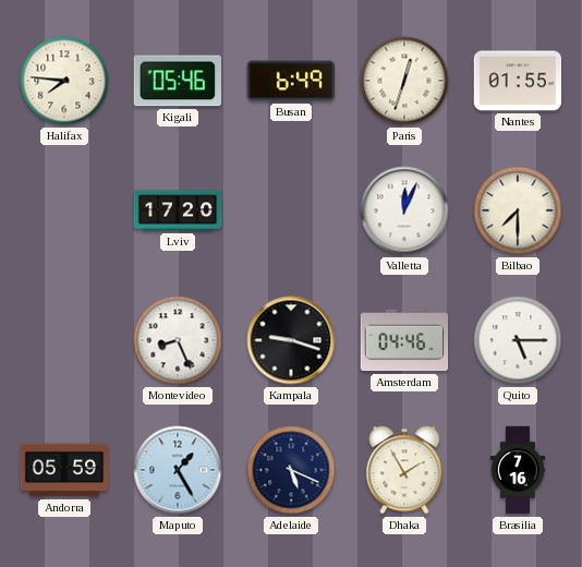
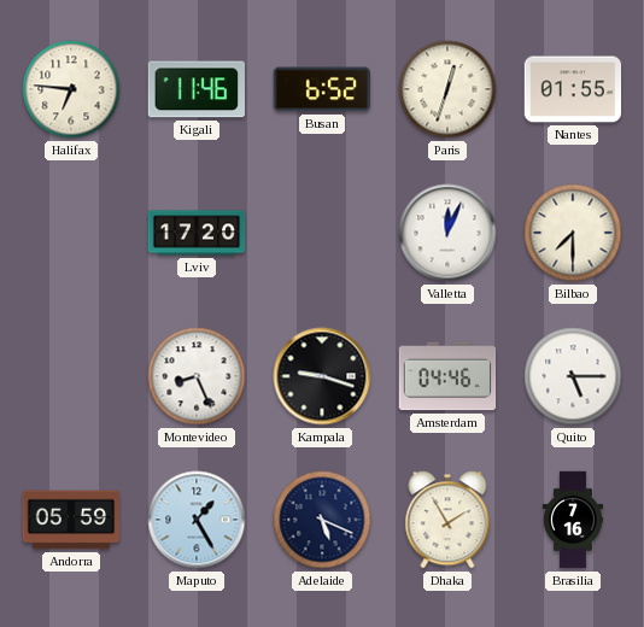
Halifax: 7:46 -> 6:46 (71, 89)
Kigali: 05:46 -> 11:46 (195, 89)
Busan: 6:49 -> 6:52 (321, 89)
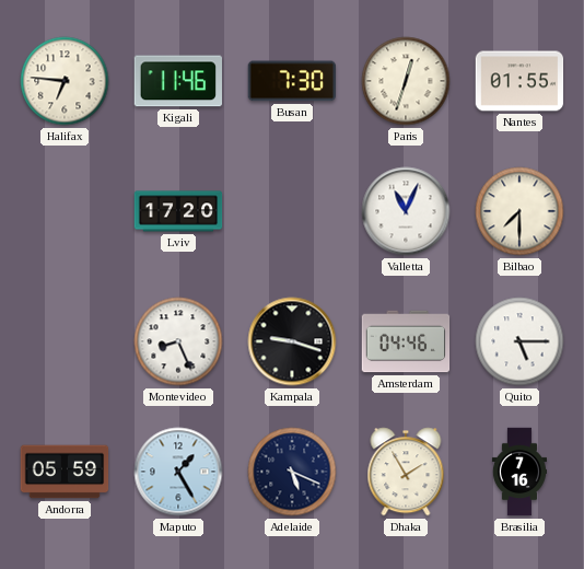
Busan: 6:52 -> 7:30 (291, 81)
Valletta: 12:04 -> 11:04 (406, 211)
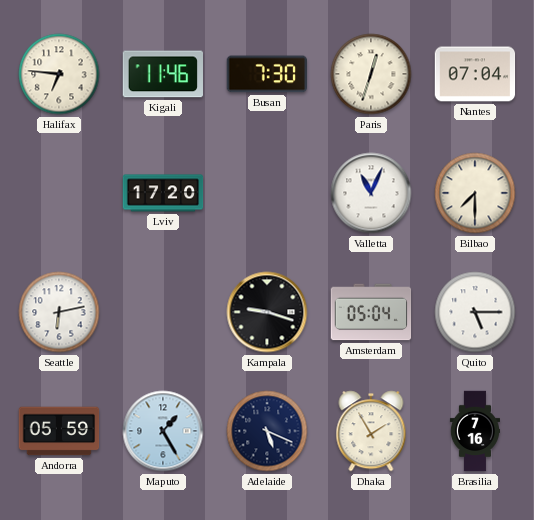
Nantes: 01:55 -> 07:04 (475, 74)
Seattle: none -> 6:13 (59, 312)
Montevideo: 8:26 -> none (178, 341)
Amsterdam: 04:46 -> 05:04 (371, 312)
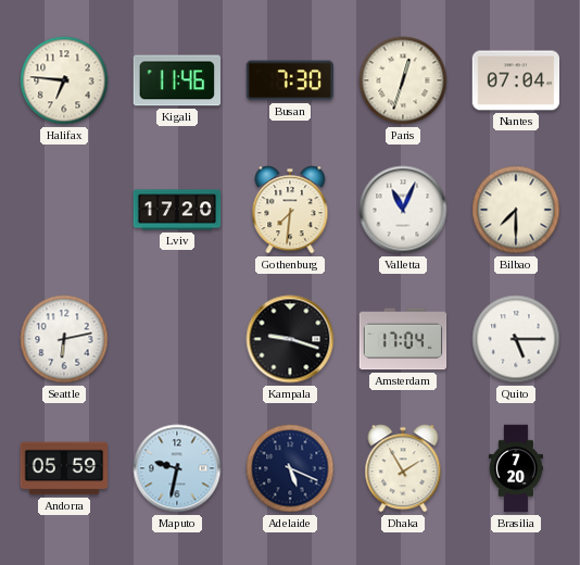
Gothenburg: none -> 7:31 (290, 210)
Amsterdam: 05:04 -> 17:04 (403, 339)
Maputo: 1:25 -> 9:32 (177, 468)
Brasilia: 7:16 -> 7:20 (515, 468)
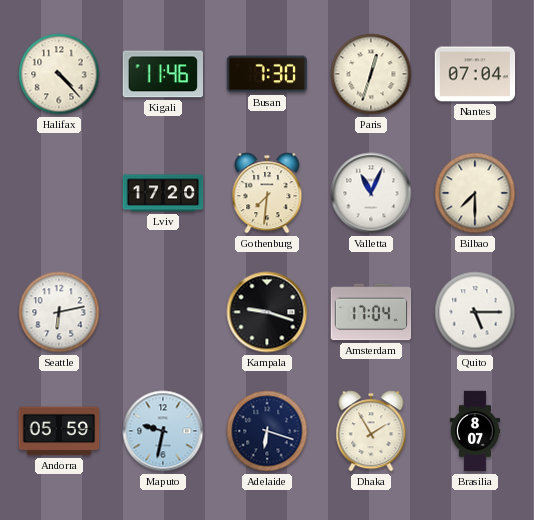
Halifax: 6:46 -> 4:23 (59, 74)
Adelaide: 5:19 -> 6:18 (267, 431)
Brasilia: 7:20 -> 8:07 (474, 431)
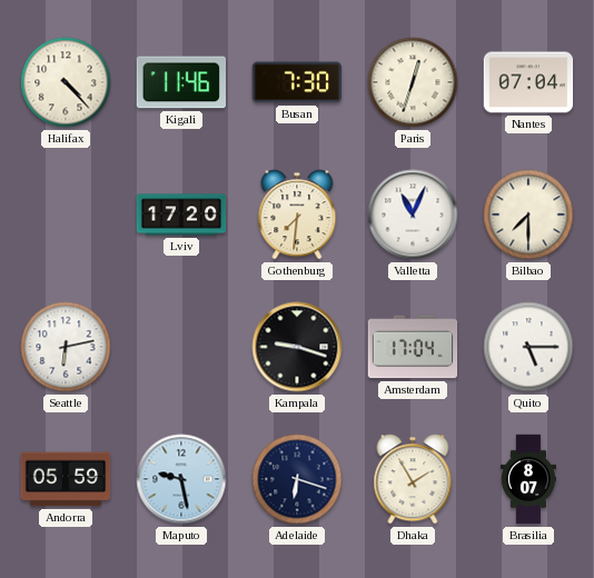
Maputo: 9:32 -> 9:28 (181, 479)
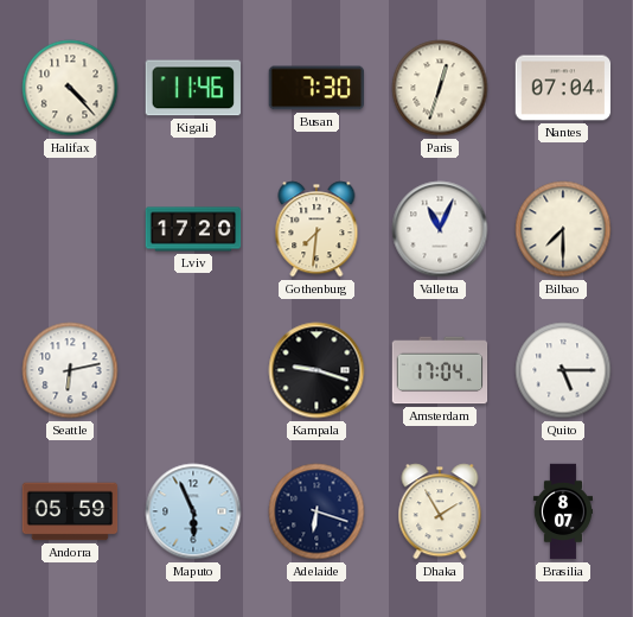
Maputo: 9:28 -> 5:56 (193, 511)
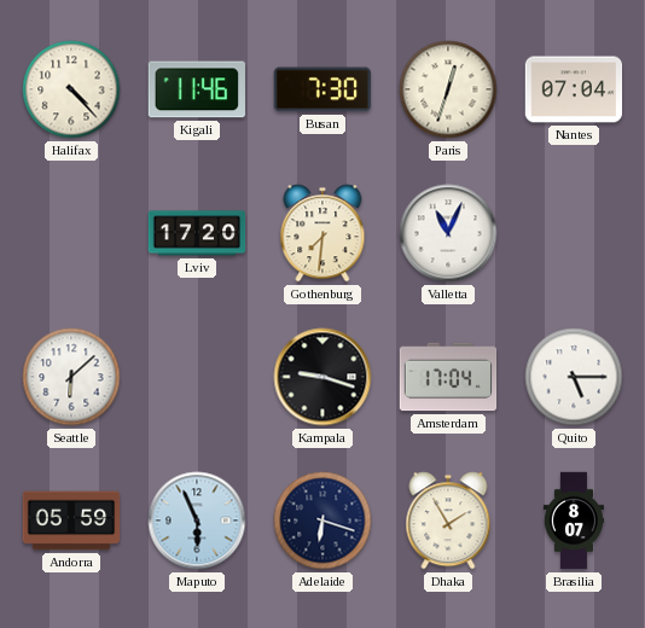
Bilbao: 7:30 -> none (563, 229)
Seattle: 6:13 -> 6:08 (71, 377)
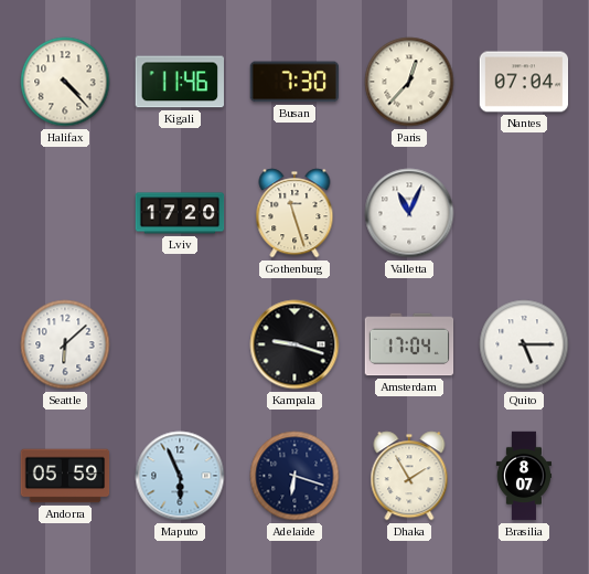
Paris: 12:33 -> 12:37 (409, 82)
Gothenburg: 7:31 -> 11:27 (294, 213)
